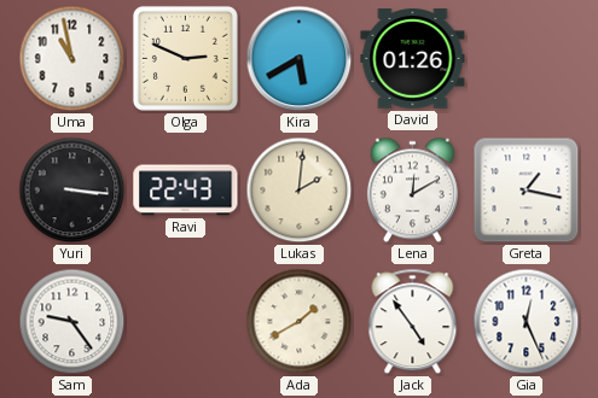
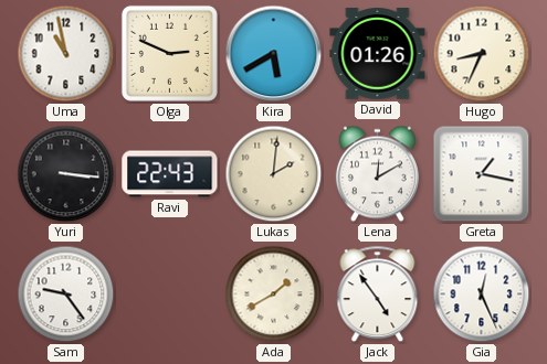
Hugo: none -> 8:34 (482, 54)
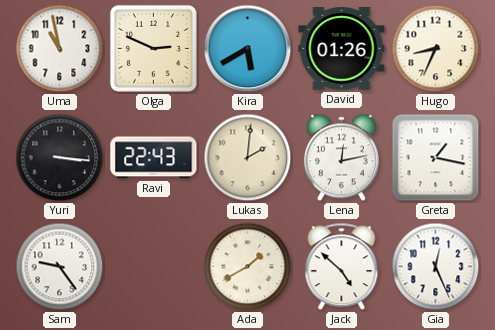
Lena: 12:10 -> 12:13 (341, 158)
Jack: 4:54 -> 4:52 (342, 267)
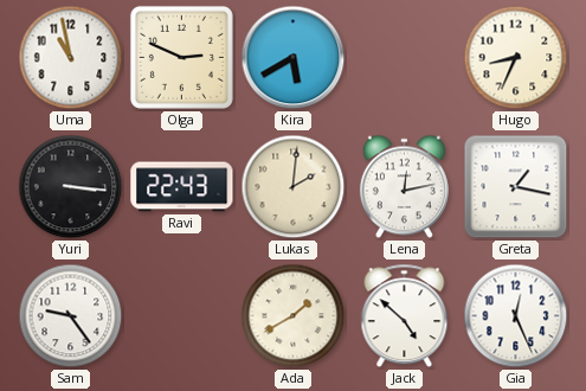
David: 01:26 -> none (342, 49)
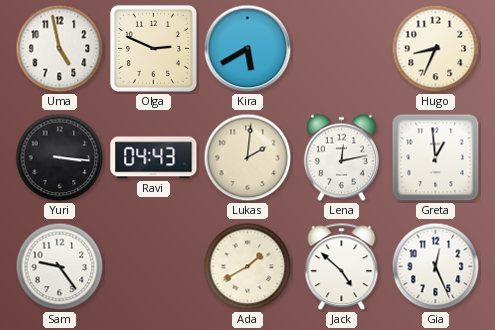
Uma: 10:58 -> 4:58 (60, 49)
Ravi: 22:43 -> 04:43 (154, 158)
Greta: 1:17 -> 12:59 (436, 158)
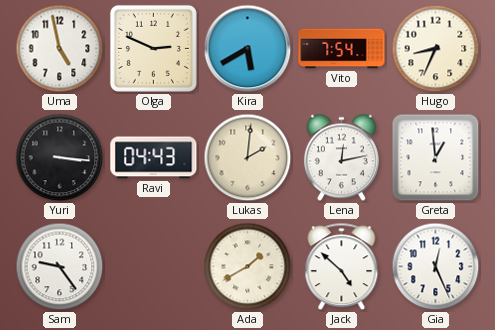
Vito: none -> 7:54 (342, 49)
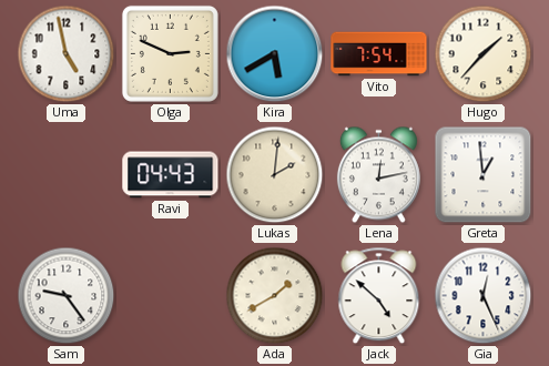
Hugo: 8:34 -> 1:37 (484, 54)
Yuri: 3:16 -> none (60, 158)
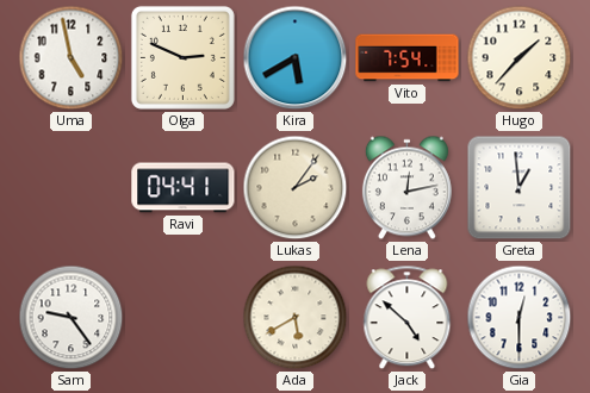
Ravi: 04:43 -> 04:41 (184, 188)
Lukas: 2:01 -> 2:06 (296, 188)
Ada: 1:40 -> 5:40 (296, 318)
Gia: 12:26 -> 12:30 (520, 318)
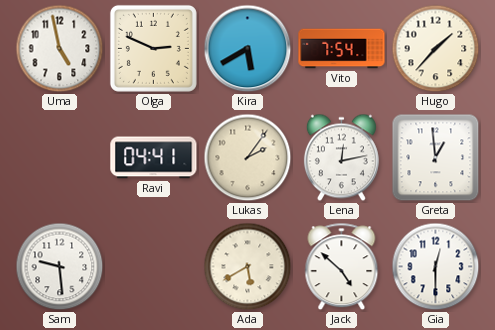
Sam: 9:24 -> 9:29 (60, 267)
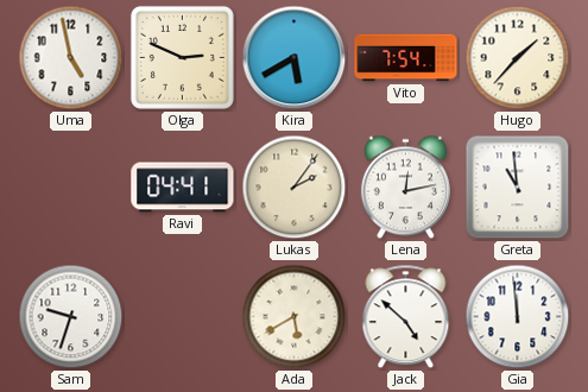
Greta: 12:59 -> 10:59 (518, 188)
Sam: 9:29 -> 9:33 (71, 317)
Gia: 12:30 -> 11:59 (518, 317)
